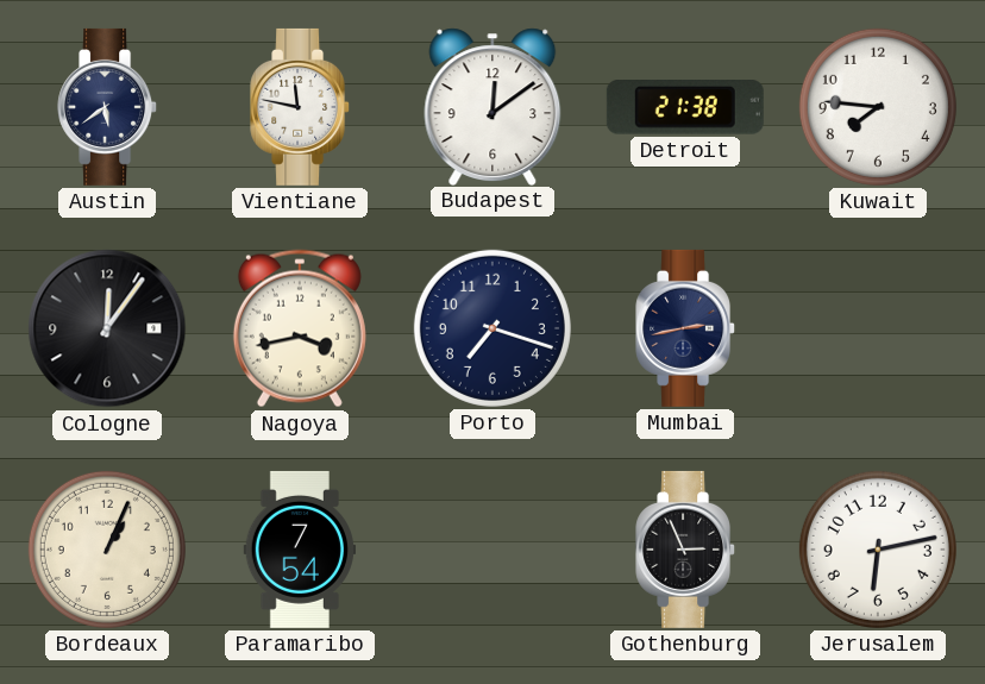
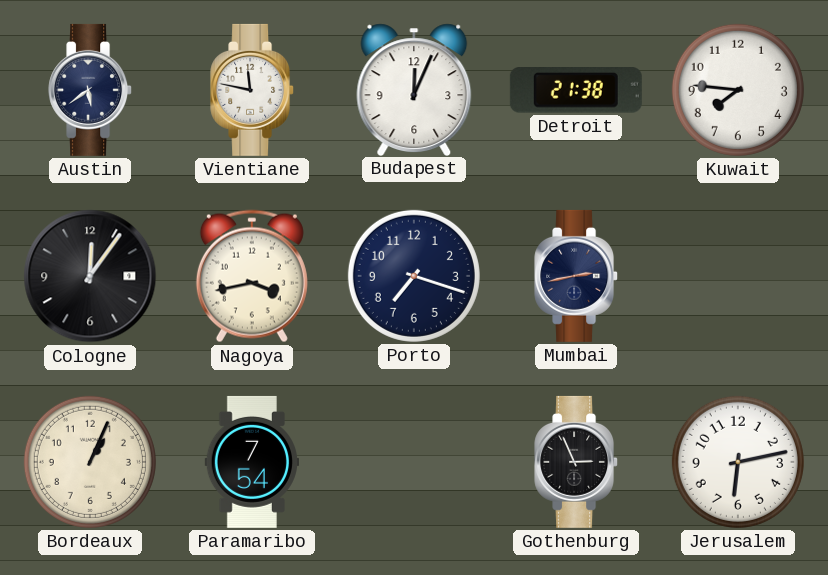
Budapest: 12:09 -> 12:04 (414, 89)
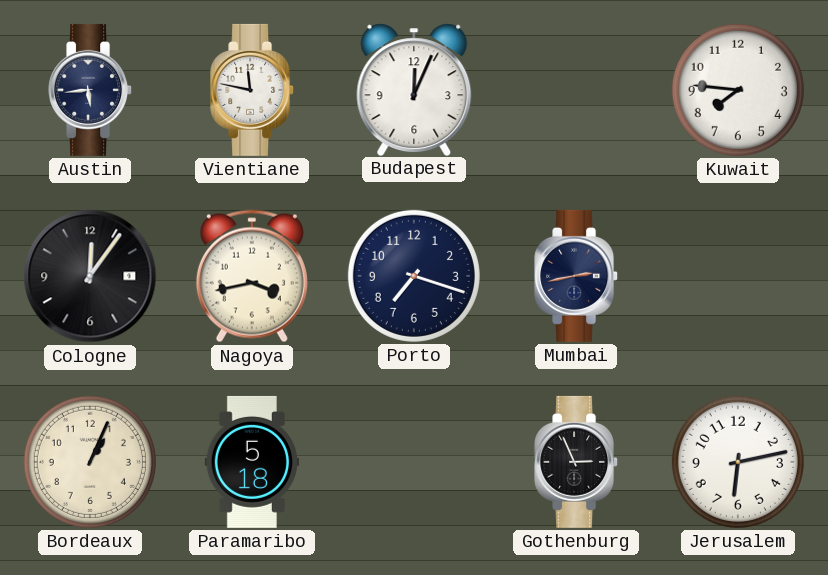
Austin: 5:39 -> 5:44 (91, 90)
Detroit: 21:38 -> none (576, 91)
Paramaribo: 7:54 -> 5:18 (251, 462)
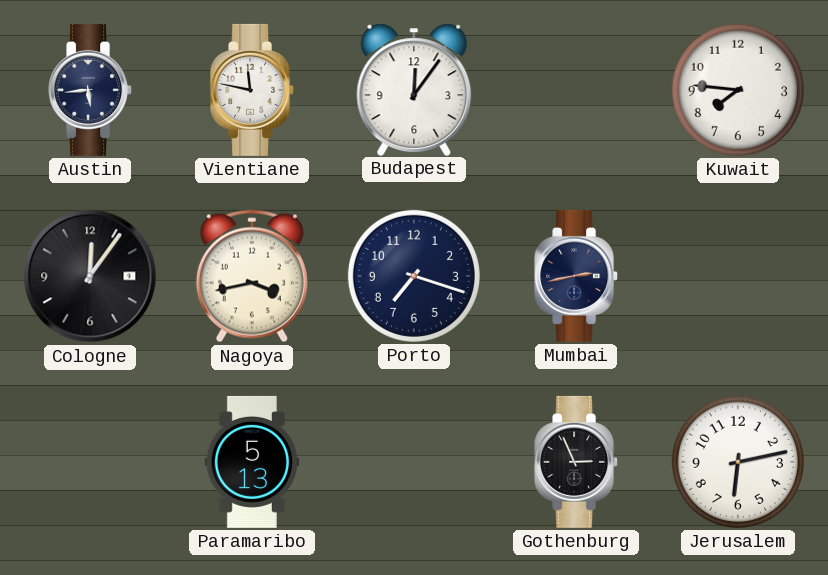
Budapest: 12:04 -> 12:06 (414, 89)
Bordeaux: 1:04 -> none (90, 462)
Paramaribo: 5:18 -> 5:13 (251, 462)
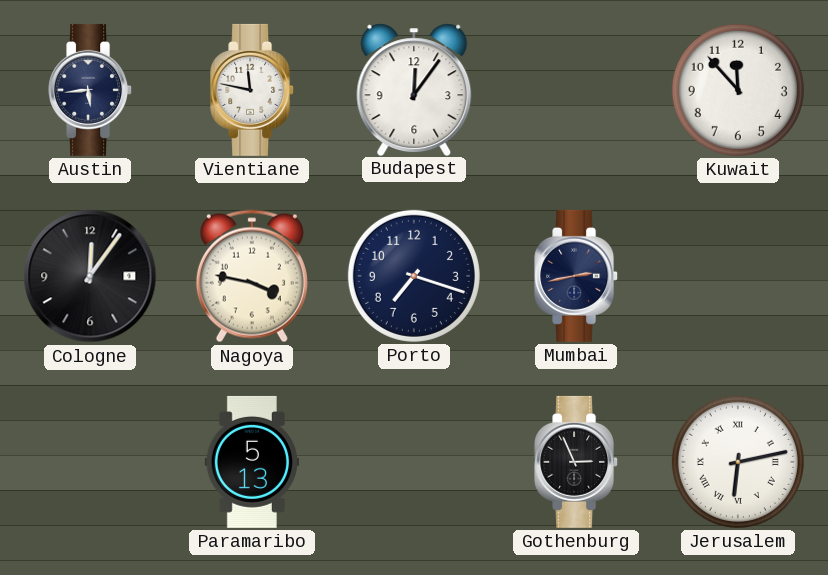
Kuwait: 7:46 -> 11:53 (738, 90)
Nagoya: 3:43 -> 3:47 (252, 276)
Jerusalem numerals: Arabic -> Roman (738, 462)
